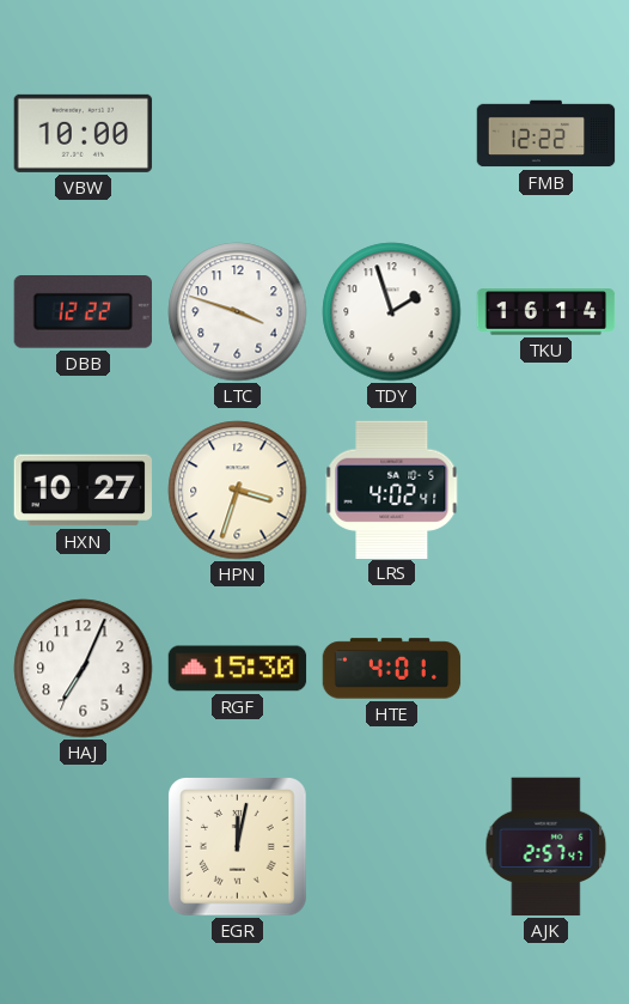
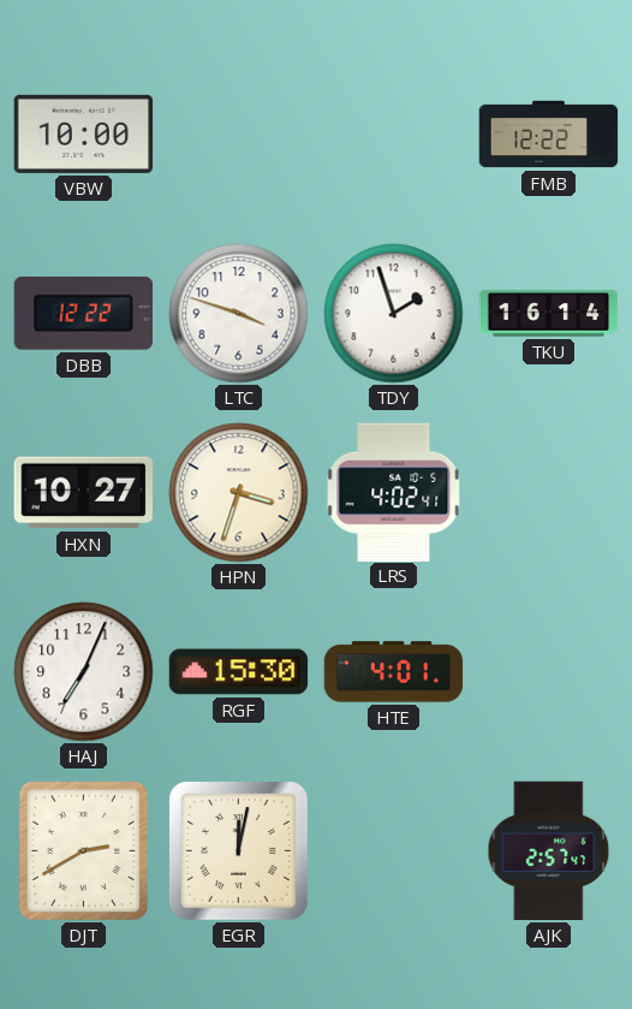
DJT: none -> 2:40 (83, 850)
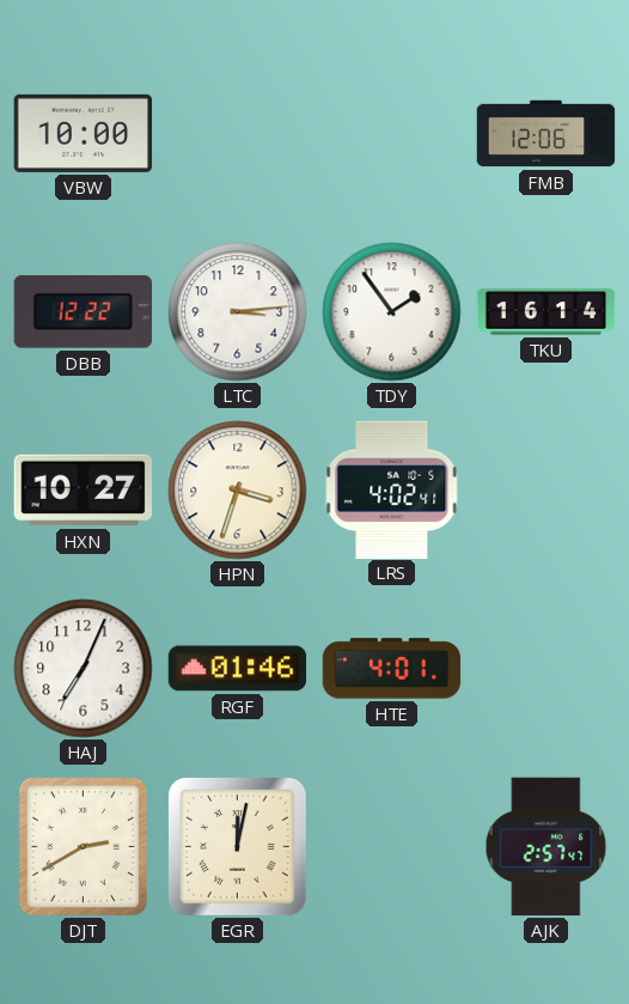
FMB: 12:22 -> 12:06 (546, 134)
LTC: 3:48 -> 3:14 (238, 312)
TDY: 1:57 -> 1:54 (392, 312)
RGF: 15:30 -> 01:46 (238, 669)
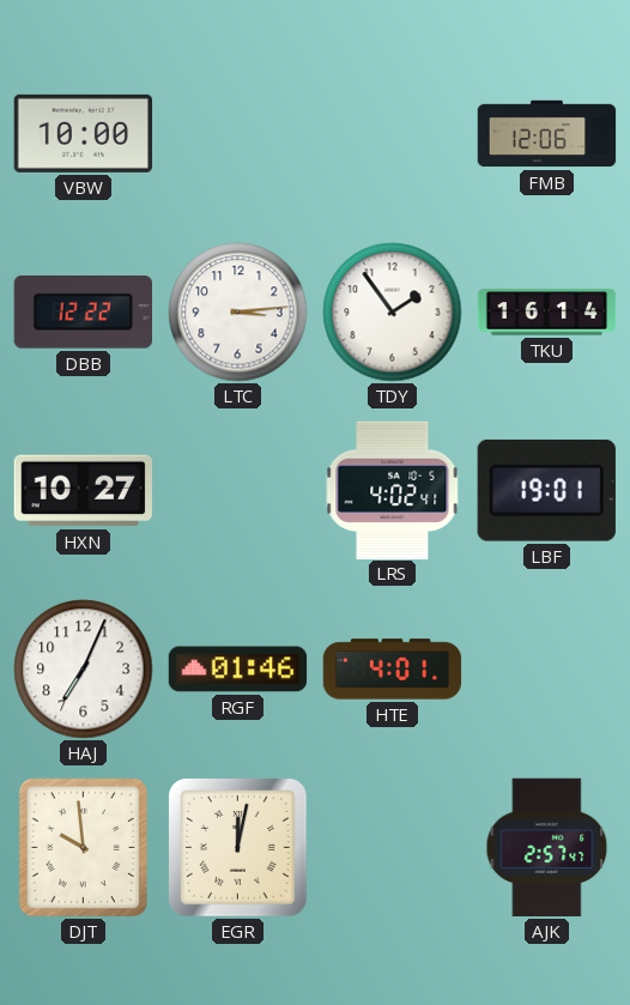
HPN: 3:33 -> none (238, 491)
LBF: none -> 19:01 (546, 490)
DJT: 2:40 -> 9:59 (83, 847)
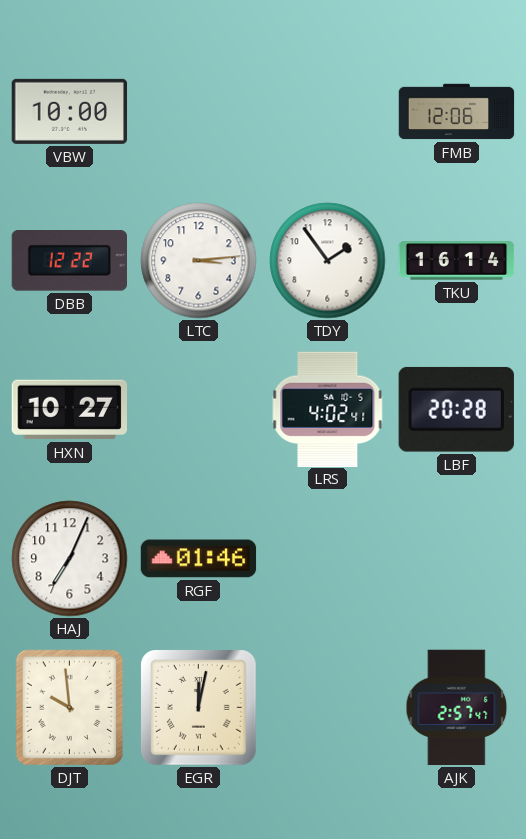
LBF: 19:01 -> 20:28 (456, 409)
HTE: 4:01 -> none (393, 670)
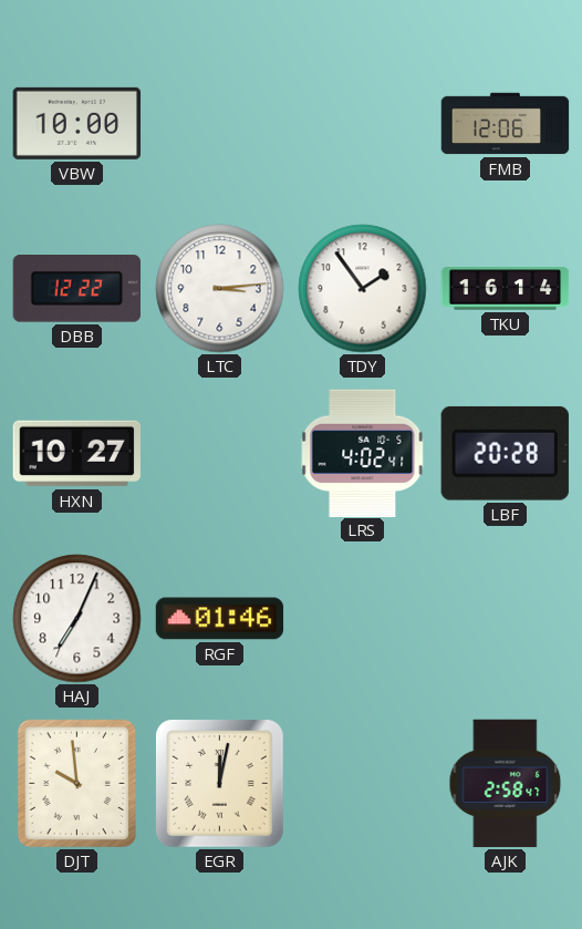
AJK: 2:57 -> 2:58 (506, 784)
